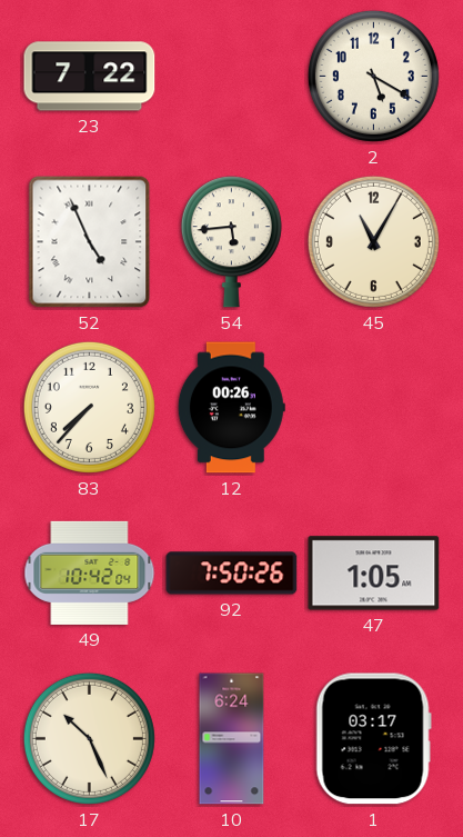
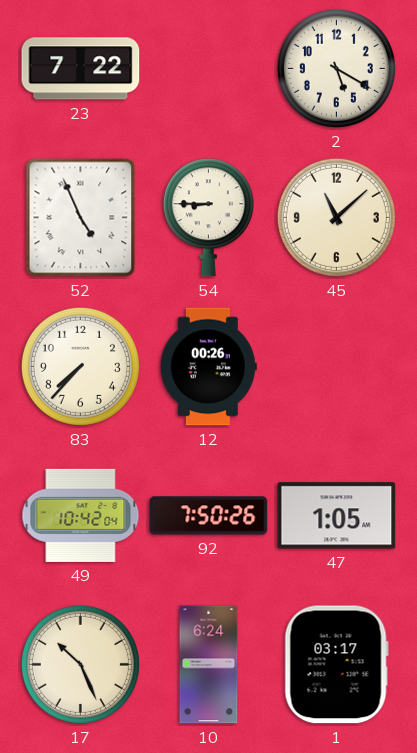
54: 5:44 -> 8:45 (208, 218)
45: 11:05 -> 11:08 (336, 217)
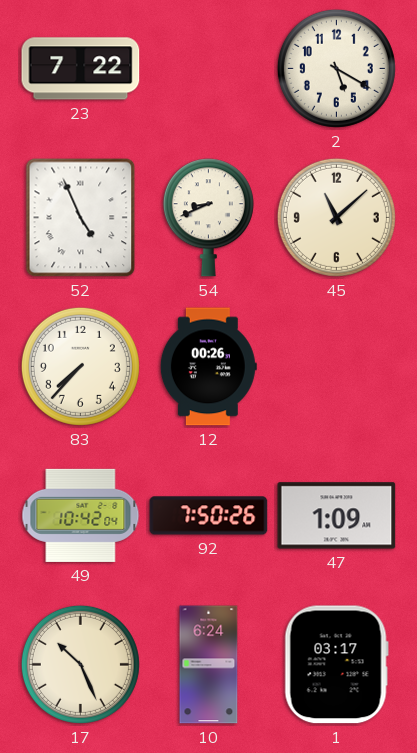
54: 8:45 -> 8:41 (208, 218)
47: 1:05 -> 1:09 (337, 516)
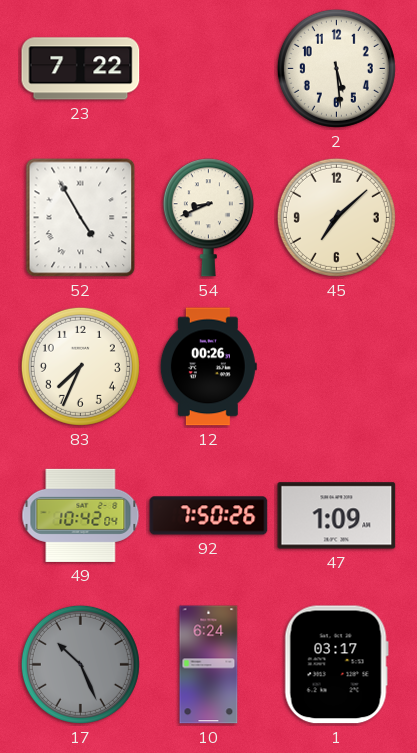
2: 5:20 -> 5:29 (336, 68)
52: 4:56 -> 4:55 (81, 218)
45: 11:08 -> 7:08 (336, 217)
83: 7:37 -> 7:34 (80, 366)
17 dial: cream -> grey (80, 664)
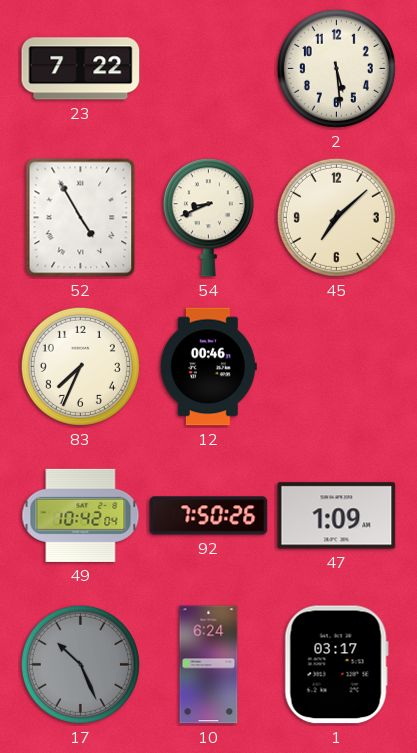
12: 00:26 -> 00:46 (208, 367)
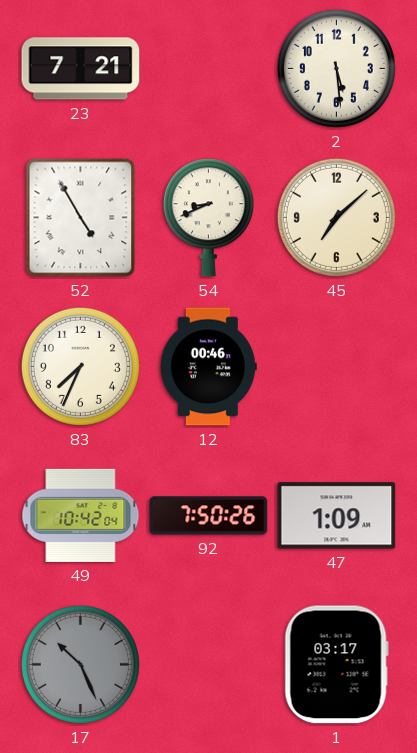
23: 7:22 -> 7:21 (81, 69)
10: 6:24 -> none (209, 665)
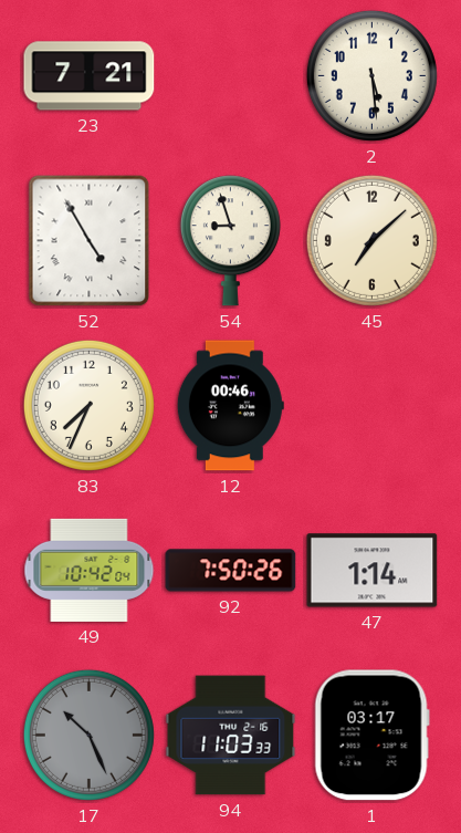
54: 8:41 -> 8:57 (230, 241)
47: 1:09 -> 1:14 (373, 571)
94: none -> 11:03 (231, 736)
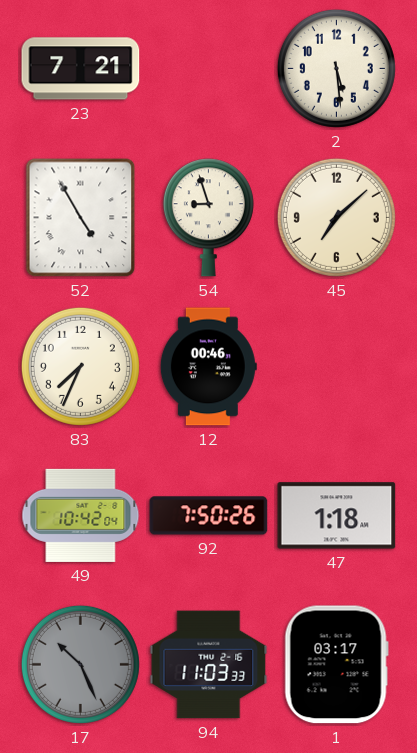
47: 1:14 -> 1:18 (337, 516)
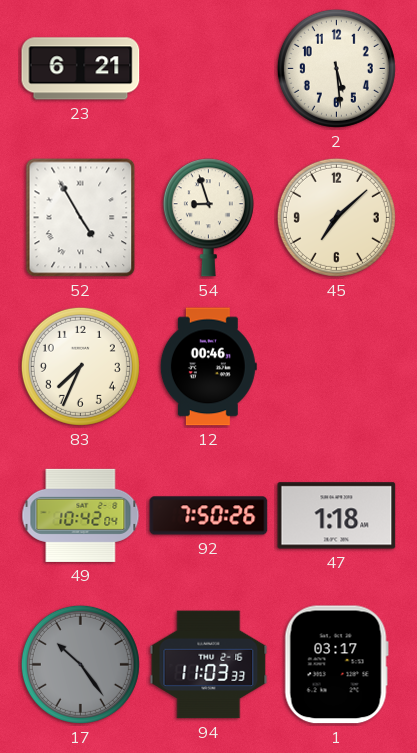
23: 7:21 -> 6:21 (81, 69)
17: 10:26 -> 10:24 (80, 664)
